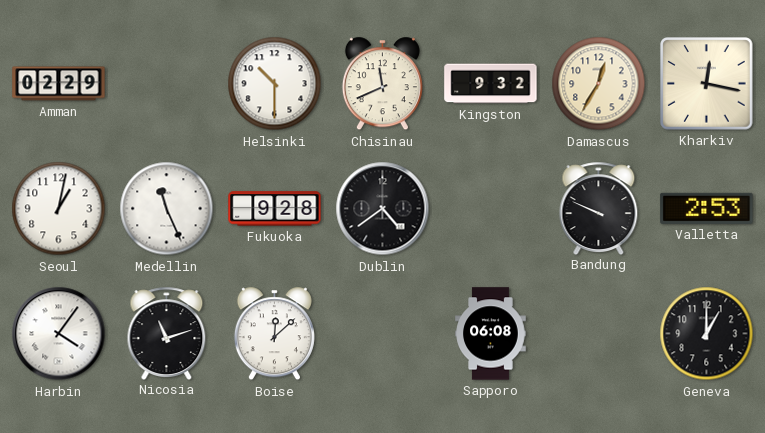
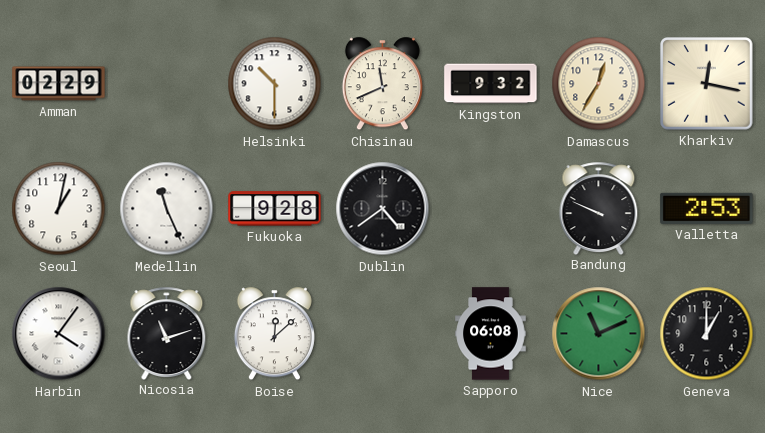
Nice: none -> 11:11 (599, 334)
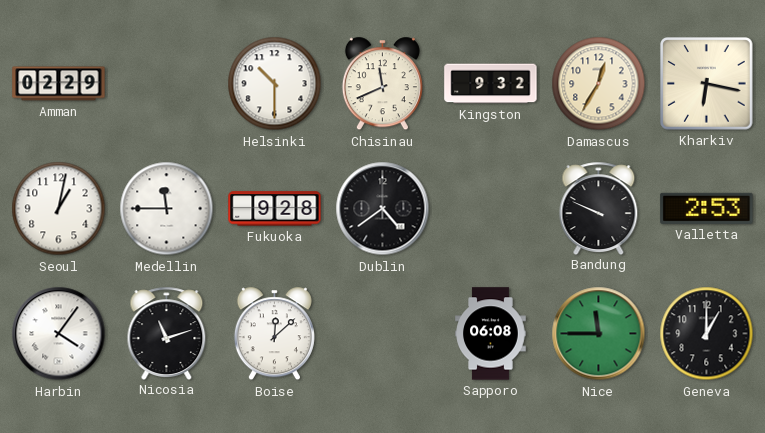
Kharkiv: 12:17 -> 6:17 (707, 84)
Medellin: 11:26 -> 11:45 (167, 209)
Nice: 11:11 -> 11:45 (599, 334)
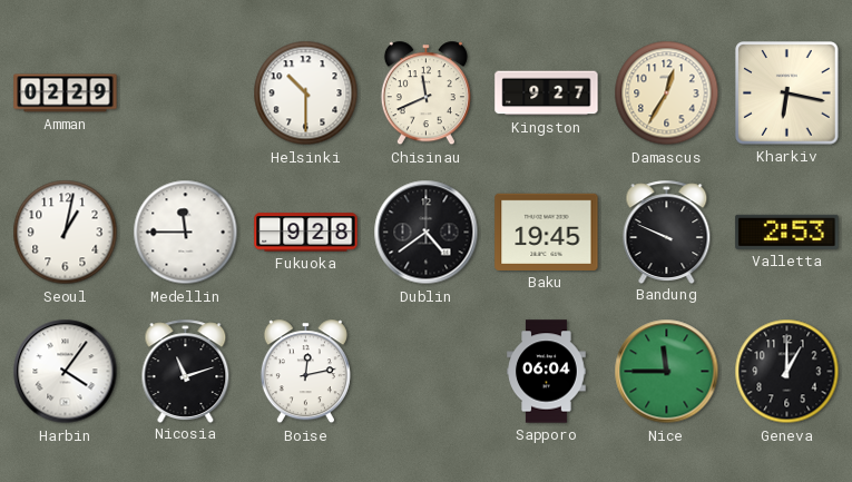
Kingston: 9:32 -> 9:27 (547, 94)
Baku: none -> 19:45 (547, 232)
Boise: 12:08 -> 12:13 (305, 372)
Sapporo: 06:08 -> 06:04 (547, 372)
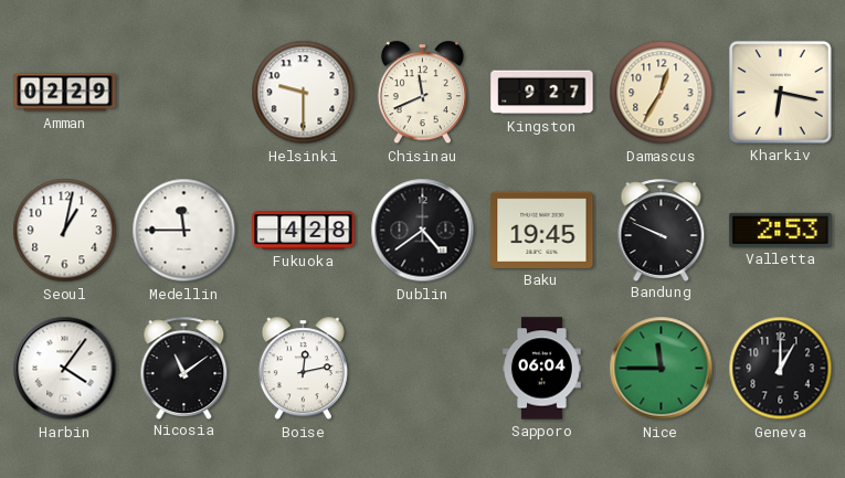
Helsinki: 10:30 -> 9:30 (304, 93)
Fukuoka: 9:28 -> 4:28 (304, 231)
Nicosia: 11:12 -> 11:09 (184, 368)
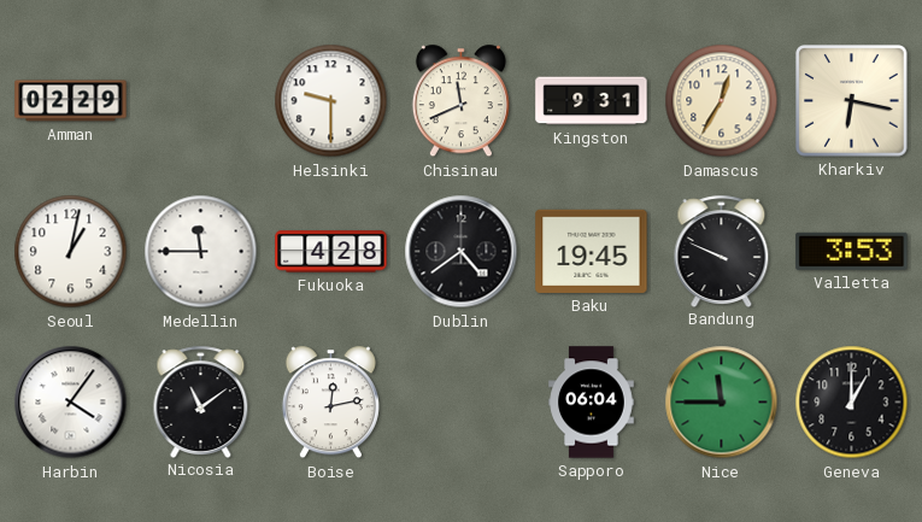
Kingston: 9:27 -> 9:31 (592, 101)
Valletta: 2:53 -> 3:53 (852, 251)
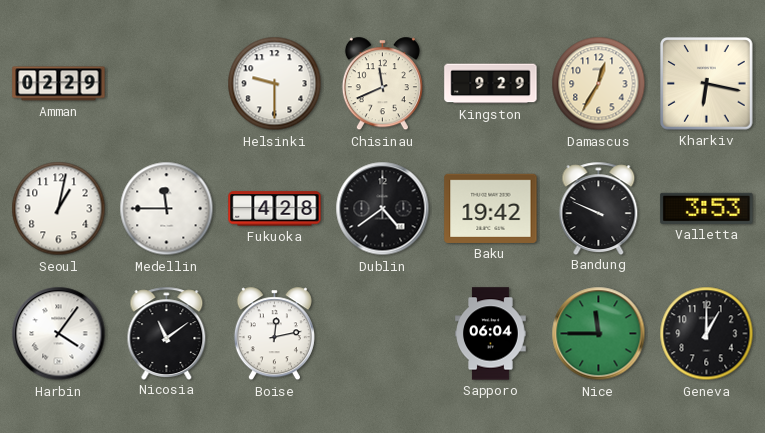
Kingston: 9:31 -> 9:29 (491, 84)
Baku: 19:45 -> 19:42 (491, 208)
